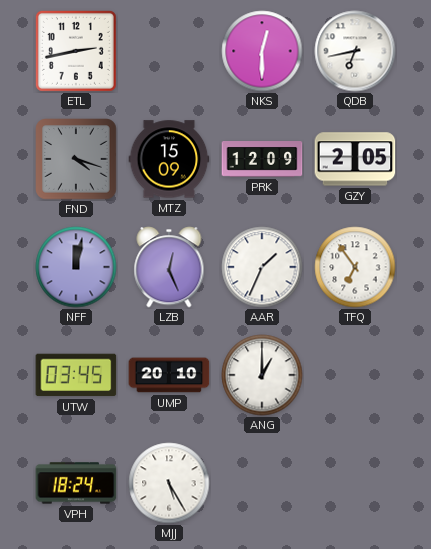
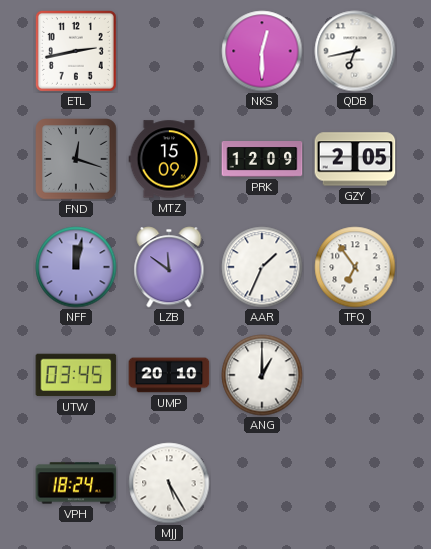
FND: 4:18 -> 12:18 (76, 159)
LZB: 12:26 -> 11:51 (169, 267)
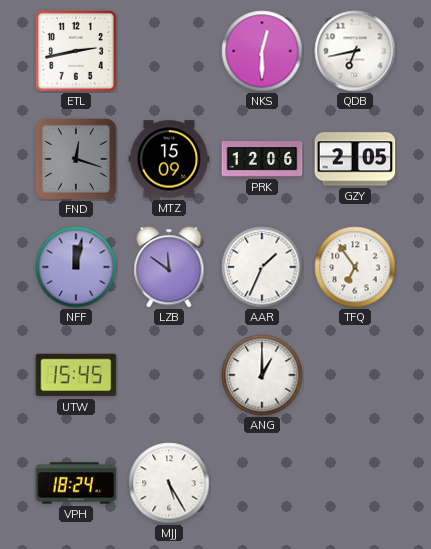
PRK: 12:09 -> 12:06 (262, 160)
UTW: 03:45 -> 15:45 (76, 375)
UMP: 20:10 -> none (169, 375)
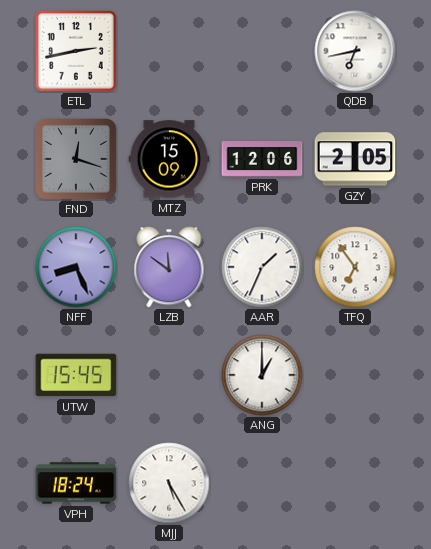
NKS: 12:30 -> none (262, 51)
NFF: 12:02 -> 8:26 (76, 267)
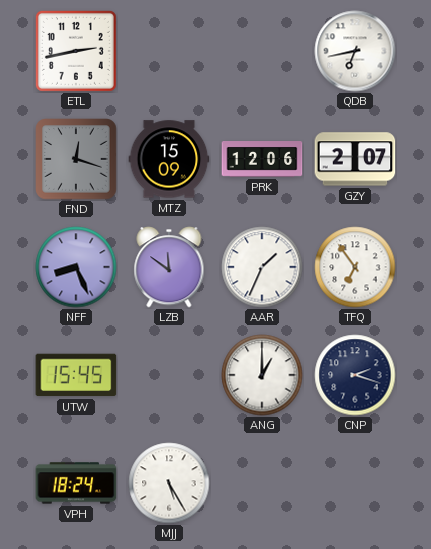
GZY: 2:05 -> 2:07 (355, 159)
CNP: none -> 2:18 (355, 375)
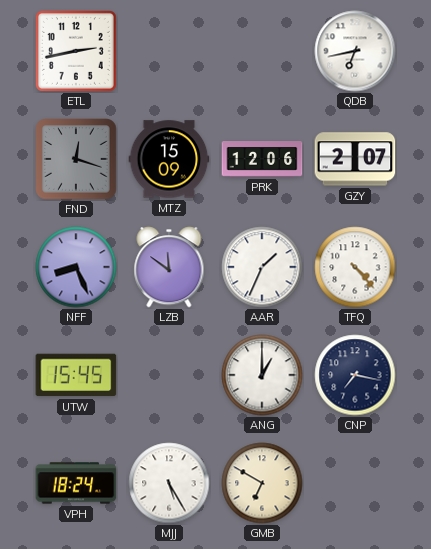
TFQ: 6:54 -> 4:23 (355, 267)
CNP: 2:18 -> 7:17 (355, 375)
GMB: none -> 6:50 (262, 483)
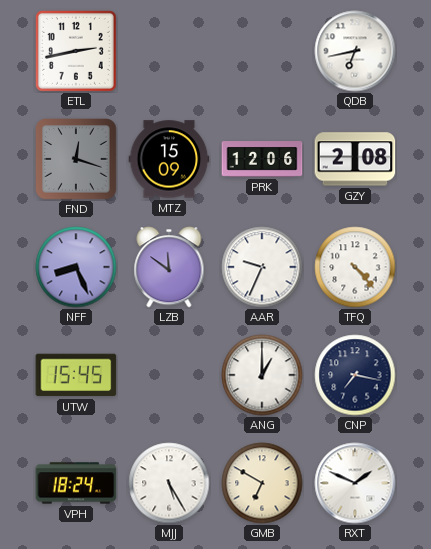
GZY: 2:07 -> 2:08 (355, 159)
AAR: 1:34 -> 9:34 (262, 267)
RXT: none -> 1:49 (355, 483)
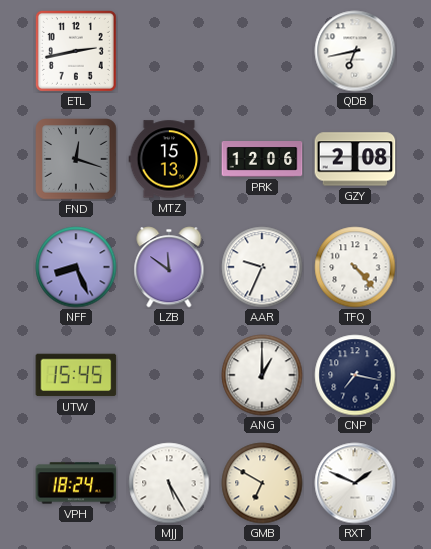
MTZ: 15:09 -> 15:13 (169, 159)
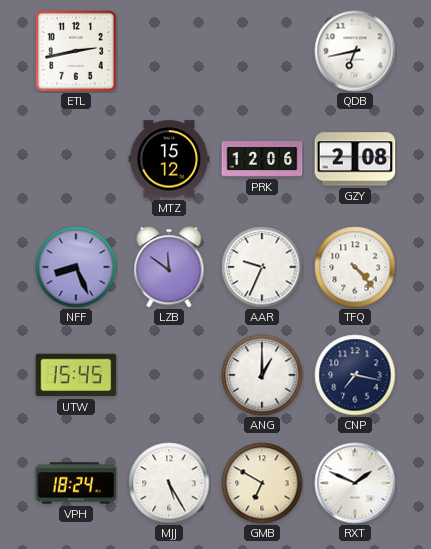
FND: 12:18 -> none (76, 159)
MTZ: 15:13 -> 15:12 (169, 159)
